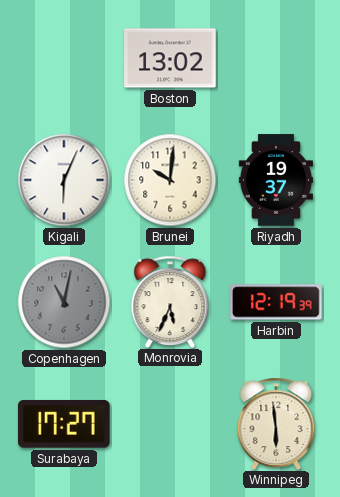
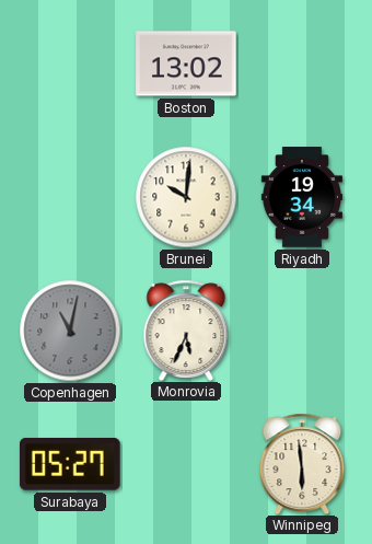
Kigali: 6:04 -> none (64, 180)
Riyadh: 19:37 -> 19:34 (302, 197)
Harbin: 12:19 -> none (276, 302)
Surabaya: 17:27 -> 05:27 (70, 464)
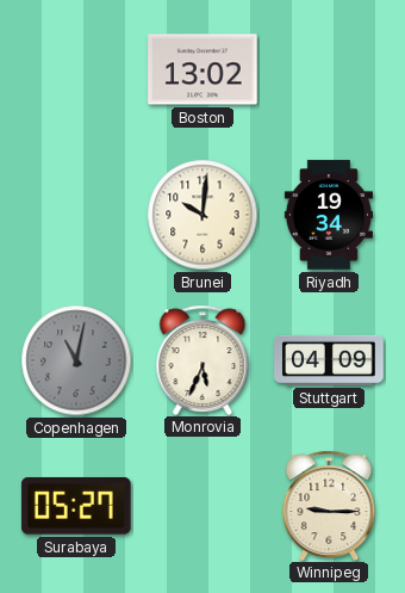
Stuttgart: none -> 04:09 (329, 360)
Winnipeg: 5:59 -> 9:15 (329, 505)
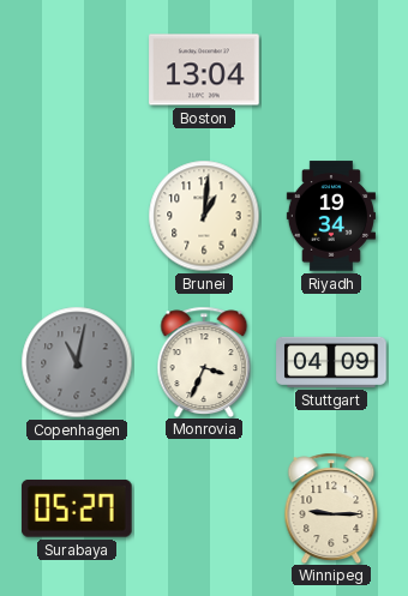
Boston: 13:02 -> 13:04 (204, 70)
Brunei: 10:01 -> 1:01 (204, 216)
Monrovia: 5:34 -> 3:34 (204, 361)
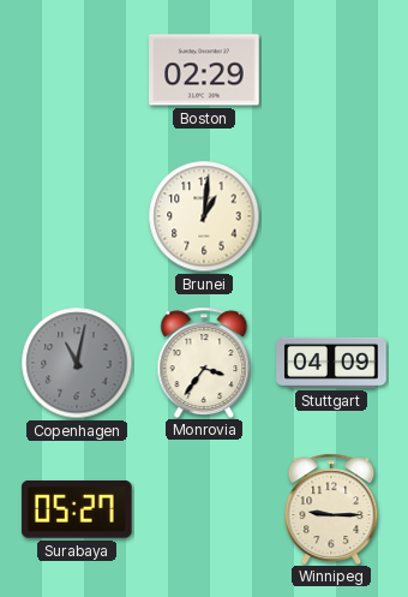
Boston: 13:04 -> 02:29 (204, 70)
Riyadh: 19:34 -> none (331, 216)
Monrovia: 3:34 -> 3:36 (204, 362)
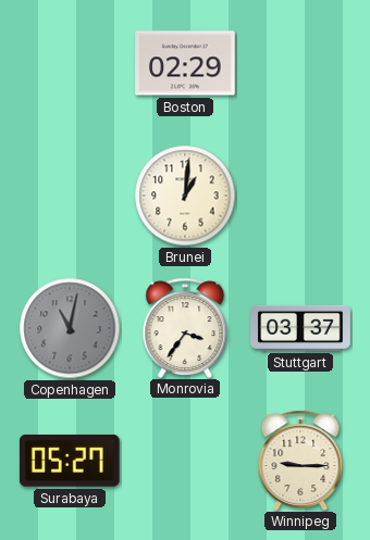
Stuttgart: 04:09 -> 03:37 (300, 328)
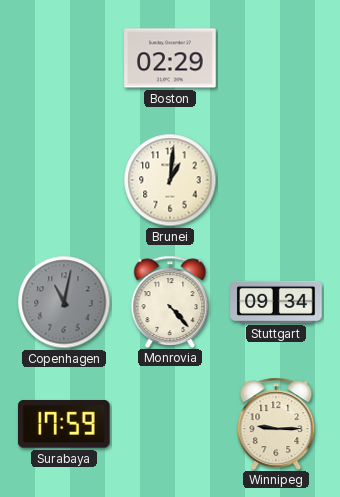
Monrovia: 3:36 -> 4:23 (170, 301)
Stuttgart: 03:37 -> 09:34 (276, 302)
Surabaya: 05:27 -> 17:59 (64, 424)
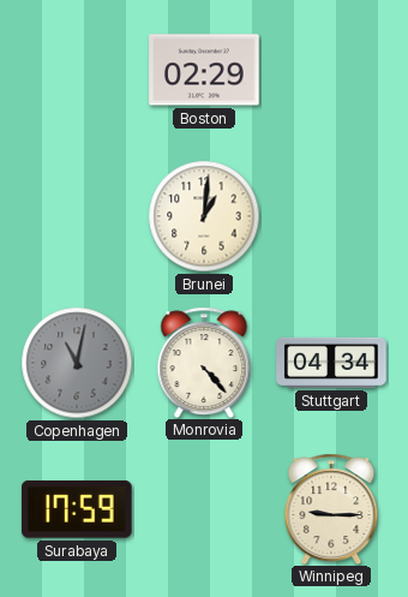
Stuttgart: 09:34 -> 04:34 (331, 363)
